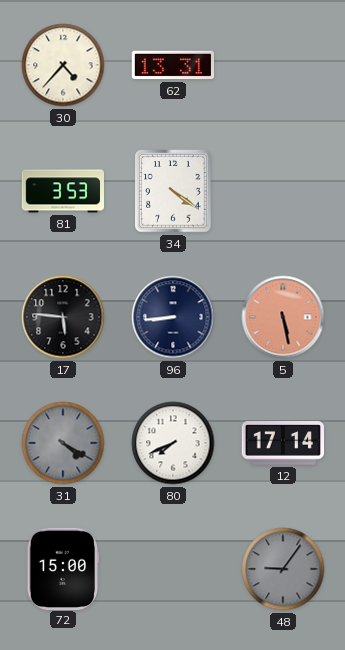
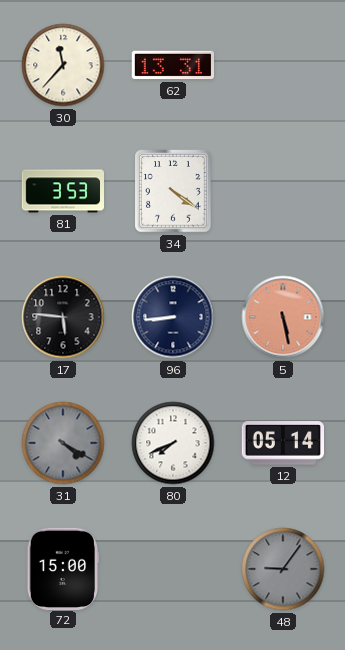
30: 4:37 -> 11:37 (63, 65)
12: 17:14 -> 05:14 (282, 443)
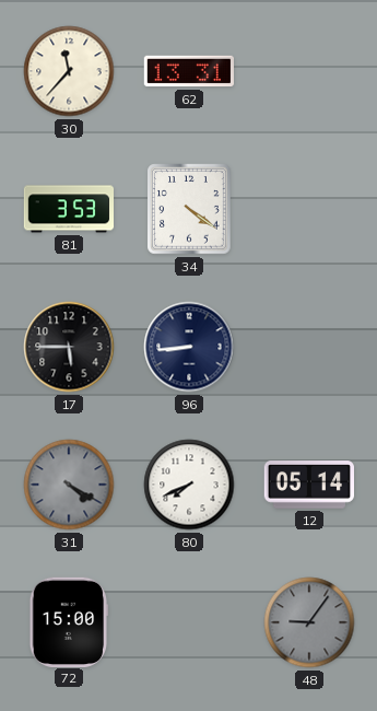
17: 5:46 -> 5:45 (69, 347)
5: 5:28 -> none (283, 317)
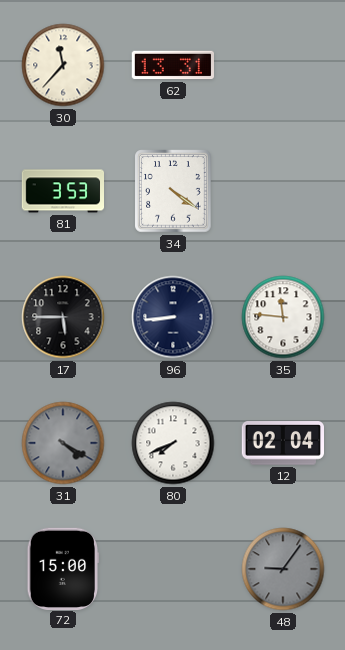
35: none -> 11:46 (283, 317)
12: 05:14 -> 02:04 (282, 443)
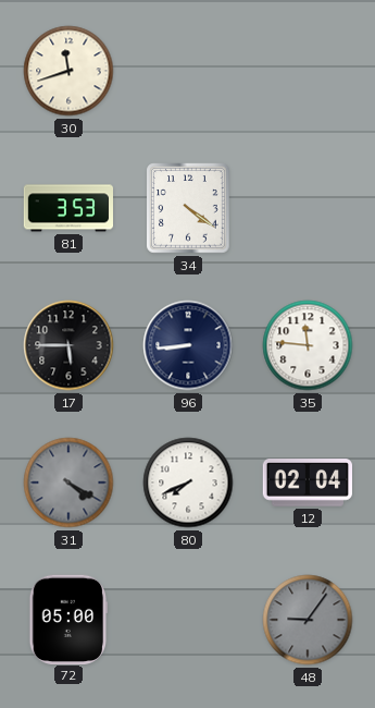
30: 11:37 -> 11:42 (68, 71)
62: 13:31 -> none (172, 65)
72: 15:00 -> 05:00 (68, 619)
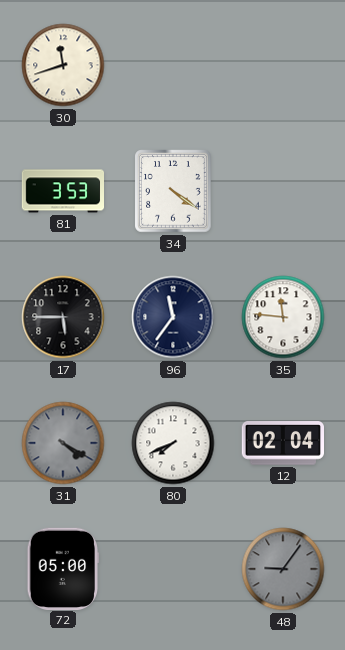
96: 8:44 -> 11:36 (173, 317)
